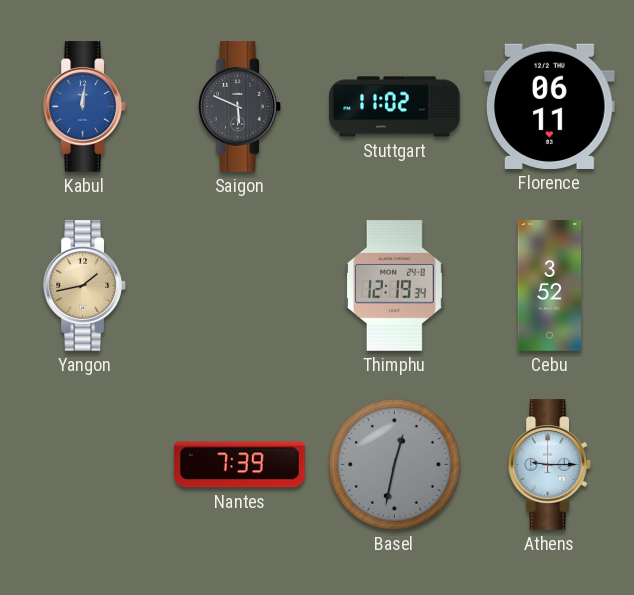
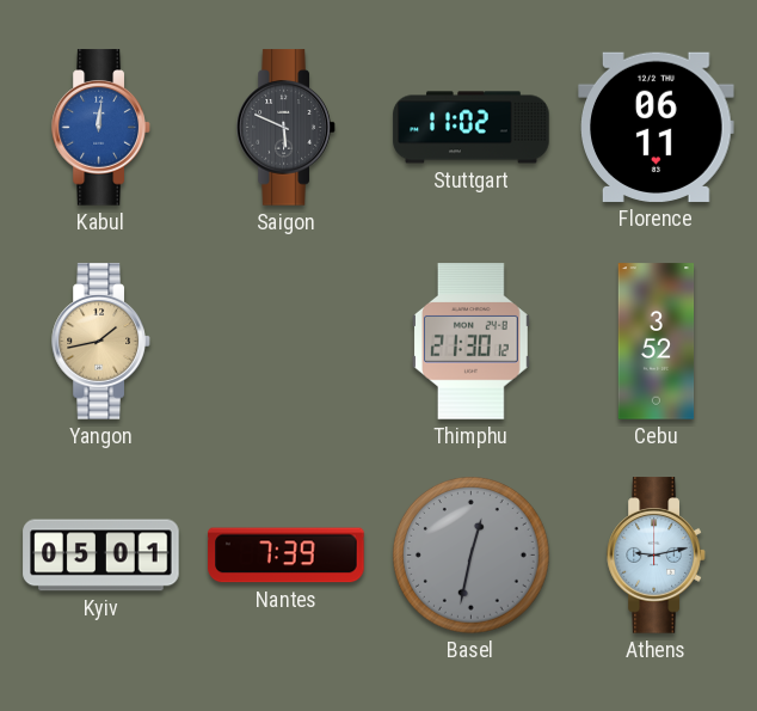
Thimphu: 12:19 -> 21:30 (470, 342)
Kyiv: none -> 05:01 (101, 556)
Athens: 9:15 -> 9:13 (657, 556)
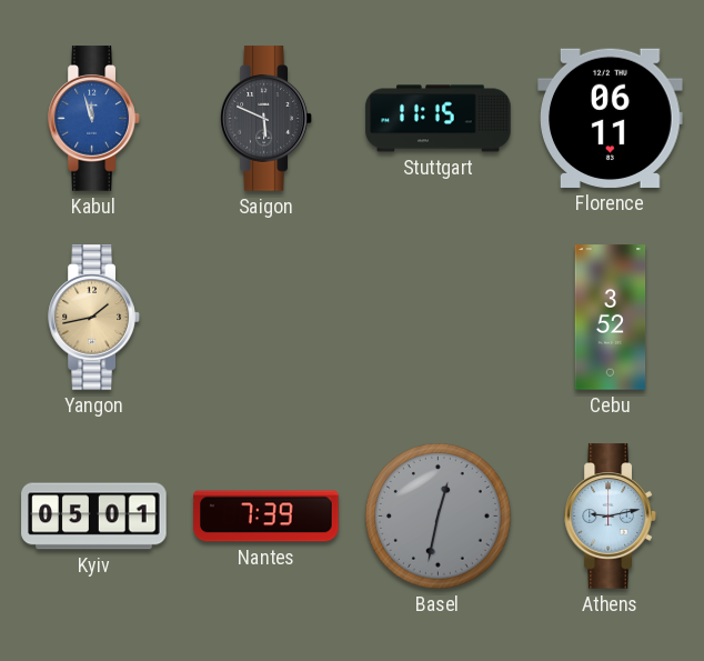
Kabul: 12:01 -> 11:57 (94, 119)
Stuttgart: 11:02 -> 11:15 (439, 119)
Thimphu: 21:30 -> none (470, 342)
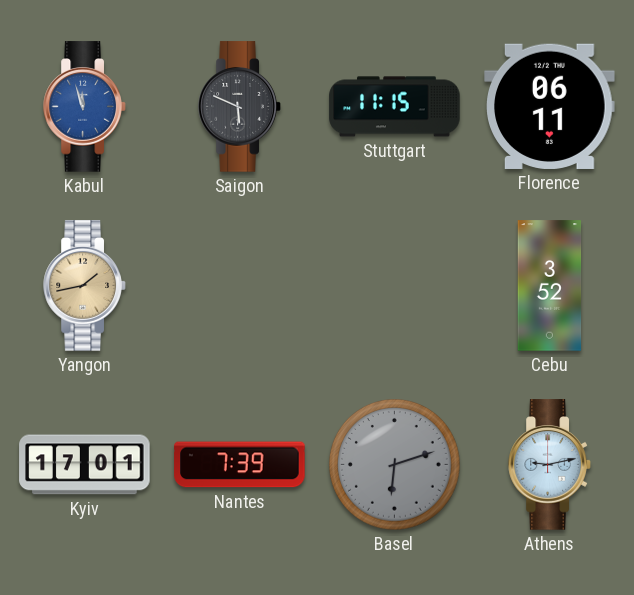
Kyiv: 05:01 -> 17:01 (85, 465)
Basel: 12:32 -> 6:12 (395, 465)
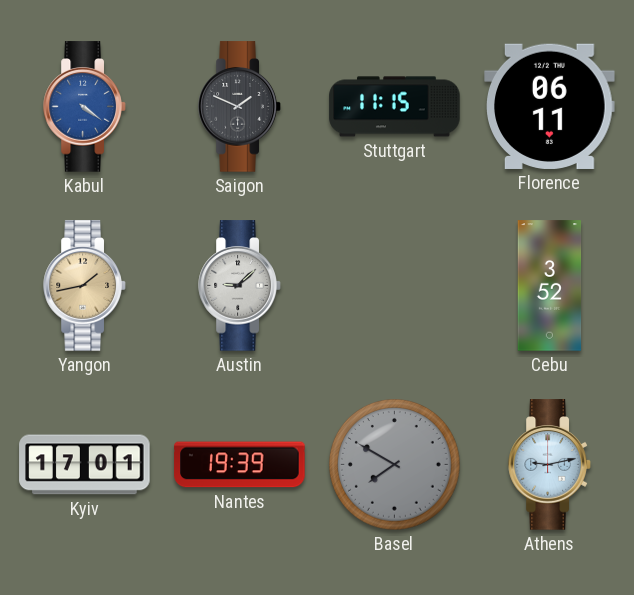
Kabul: 11:57 -> 4:21 (85, 107)
Saigon: 5:49 -> 1:49 (240, 107)
Austin: none -> 9:08 (240, 286)
Nantes: 7:39 -> 19:39 (240, 465)
Basel: 6:12 -> 7:50 (395, 465)
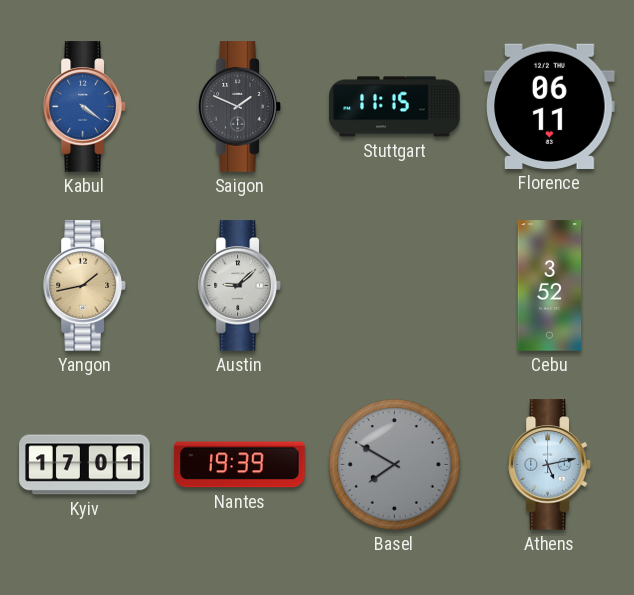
Athens: 9:13 -> 5:13 (550, 465)
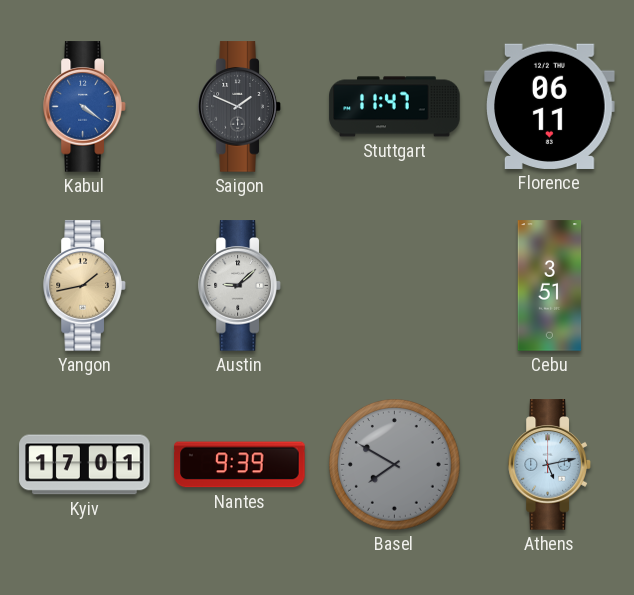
Stuttgart: 11:15 -> 11:47 (395, 107)
Cebu: 3:52 -> 3:51 (550, 286)
Nantes: 19:39 -> 9:39 (240, 465)
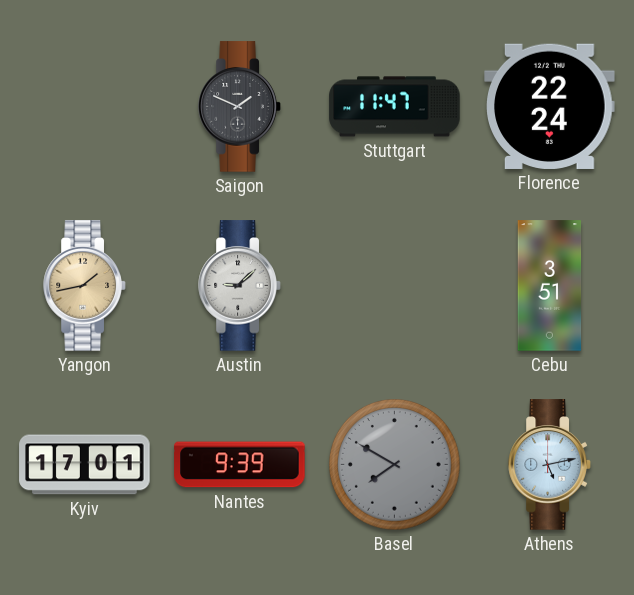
Kabul: 4:21 -> none (85, 107)
Florence: 06:11 -> 22:24 (550, 106)
